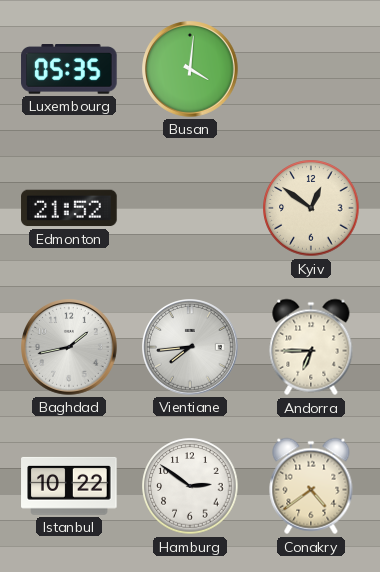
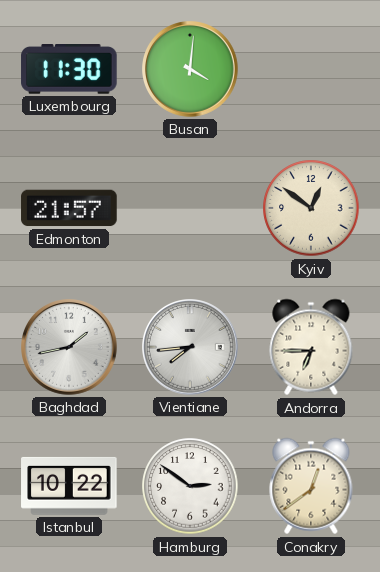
Luxembourg: 05:35 -> 11:30 (69, 70)
Edmonton: 21:52 -> 21:57 (69, 208)
Conakry: 4:39 -> 12:39 (311, 486)
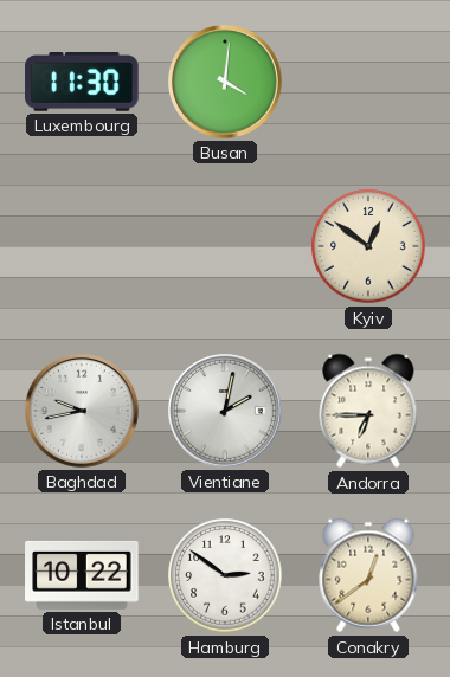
Edmonton: 21:57 -> none (69, 208)
Baghdad: 1:43 -> 9:43 (83, 412)
Vientiane: 7:44 -> 2:02 (226, 412)
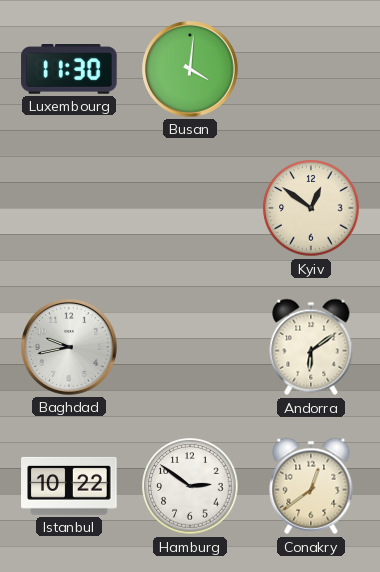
Vientiane: 2:02 -> none (226, 412)
Andorra: 6:45 -> 6:09 (311, 347)
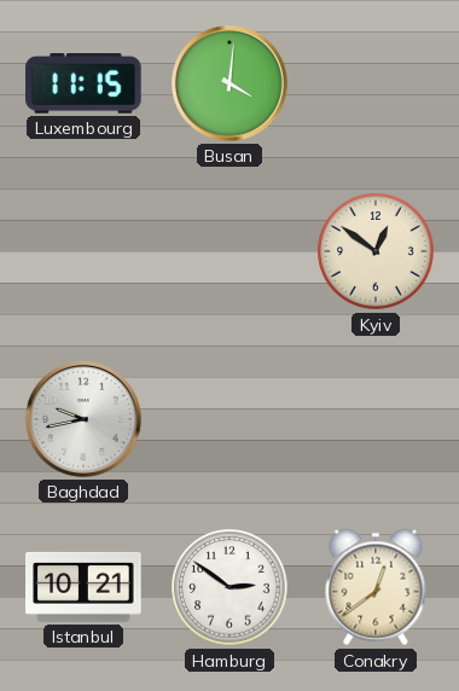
Luxembourg: 11:30 -> 11:15 (83, 85)
Andorra: 6:09 -> none (311, 347)
Istanbul: 10:22 -> 10:21 (83, 587)
